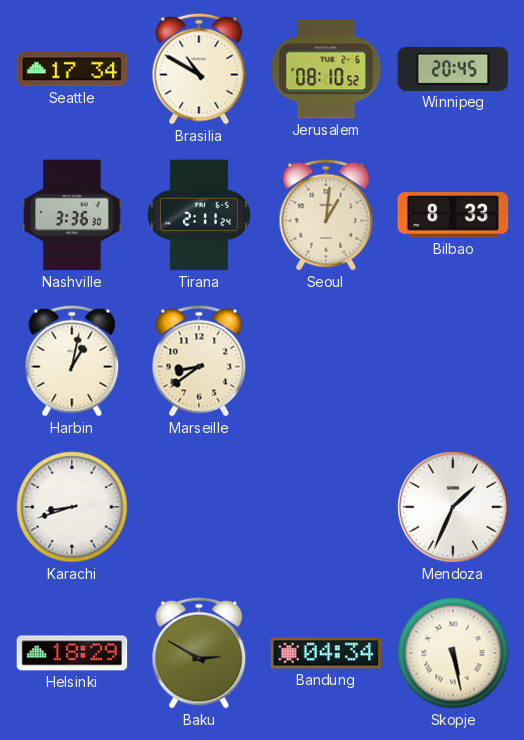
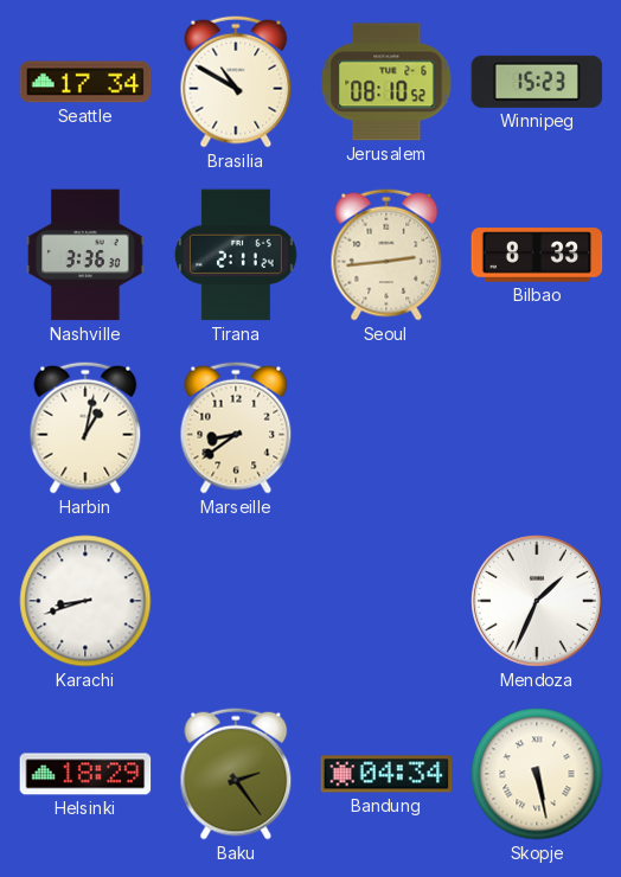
Winnipeg: 20:45 -> 15:23 (537, 82)
Seoul: 1:01 -> 2:44 (386, 255)
Baku: 2:50 -> 2:24 (236, 774)
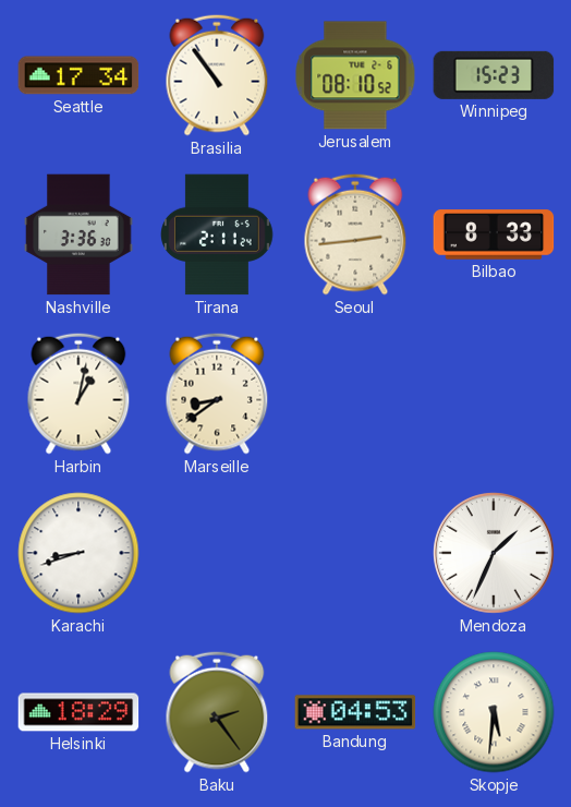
Brasilia: 10:50 -> 10:54 (217, 75)
Bandung: 04:34 -> 04:53 (355, 712)
Skopje: 5:28 -> 5:31 (494, 712)
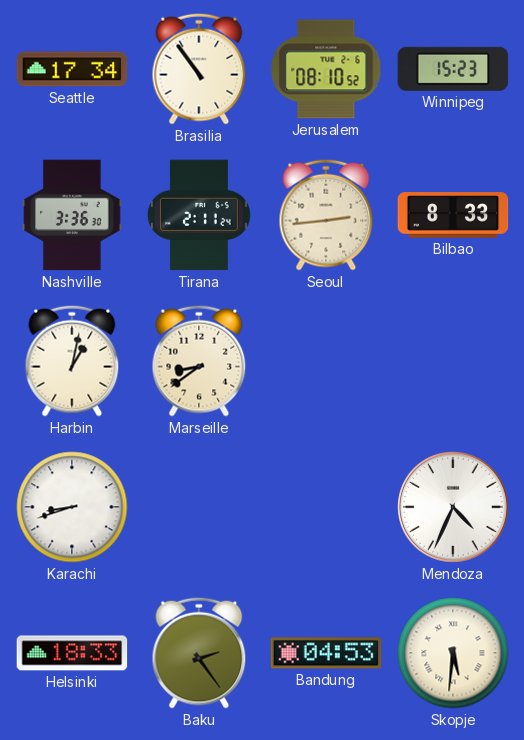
Mendoza: 1:34 -> 4:34 (454, 508)
Helsinki: 18:29 -> 18:33 (72, 653)
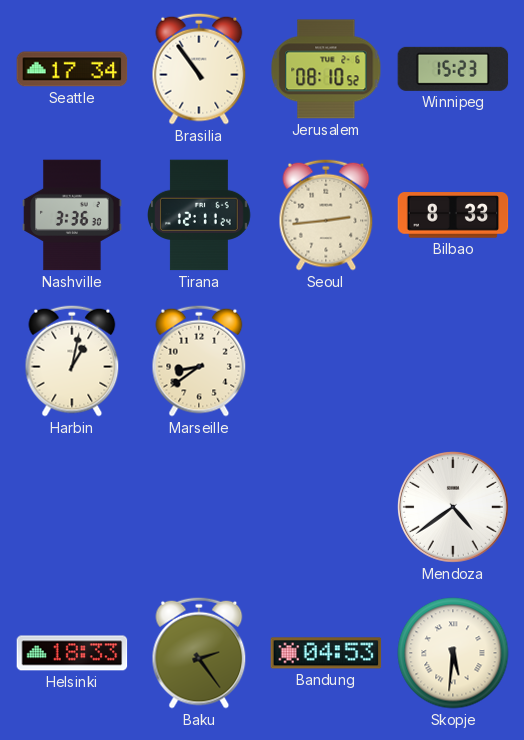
Tirana: 2:11 -> 12:11 (200, 215)
Karachi: 8:42 -> none (72, 507)
Mendoza: 4:34 -> 4:39 (454, 508)
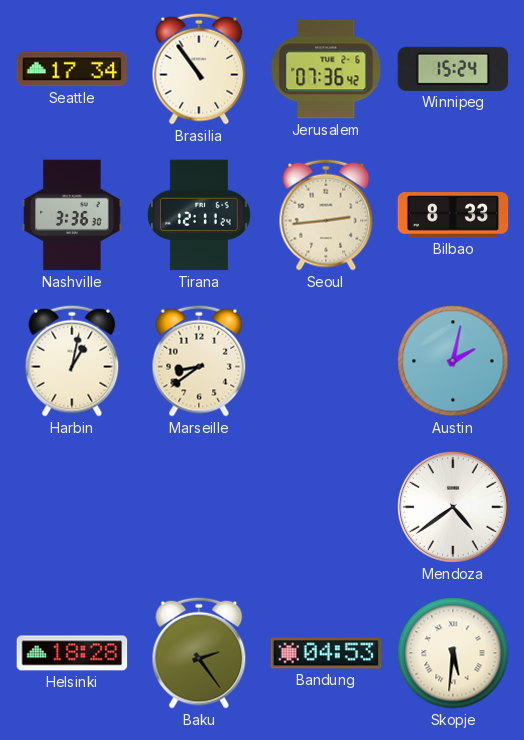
Jerusalem: 08:10 -> 07:36 (326, 69)
Winnipeg: 15:23 -> 15:24 (453, 69)
Austin: none -> 2:02 (453, 361)
Helsinki: 18:33 -> 18:28 (72, 653)
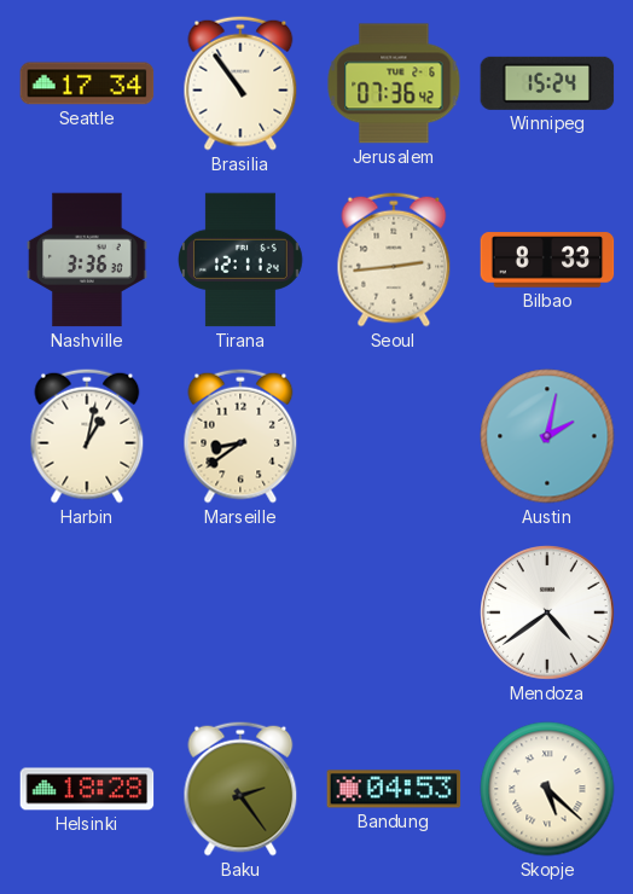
Skopje: 5:31 -> 5:22 (547, 789)
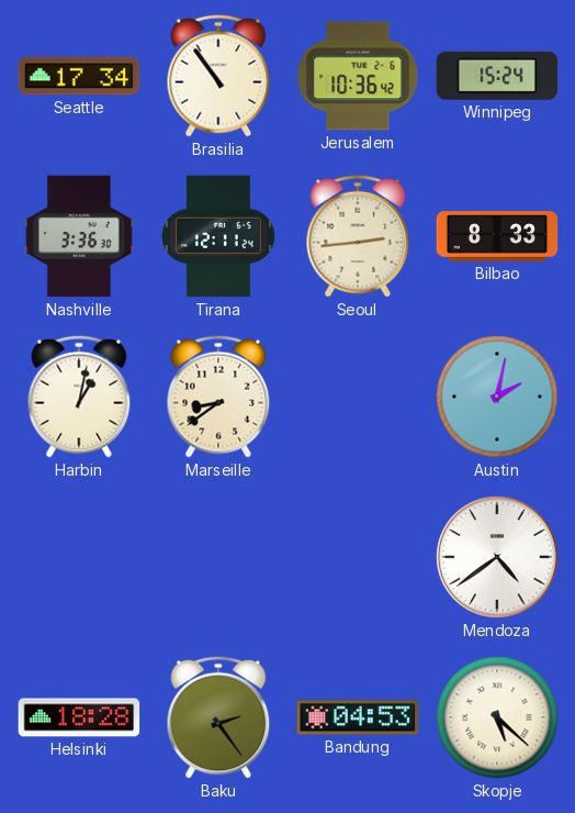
Jerusalem: 07:36 -> 10:36 (358, 76)
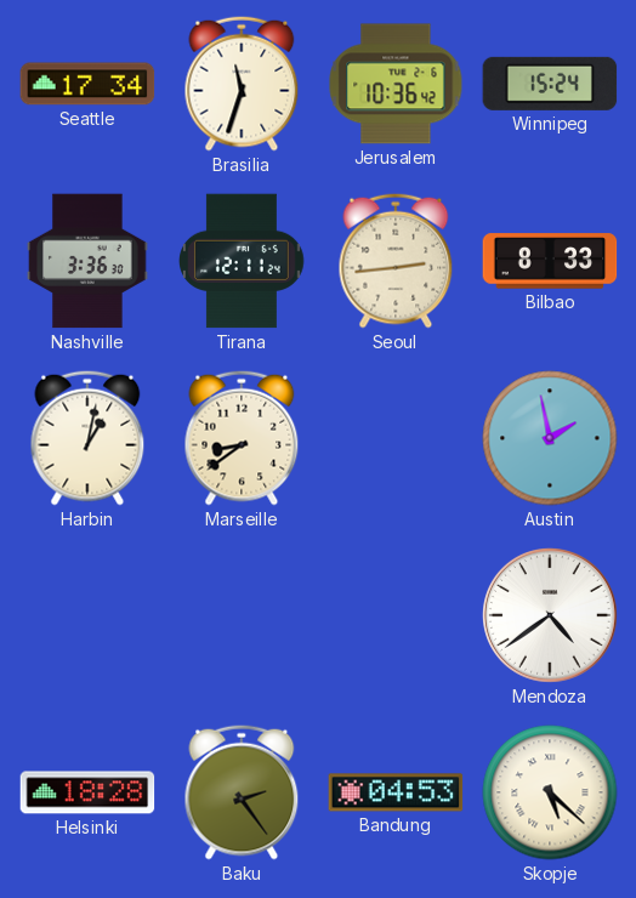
Brasilia: 10:54 -> 11:33 (242, 84)
Austin: 2:02 -> 1:58 (550, 438)
